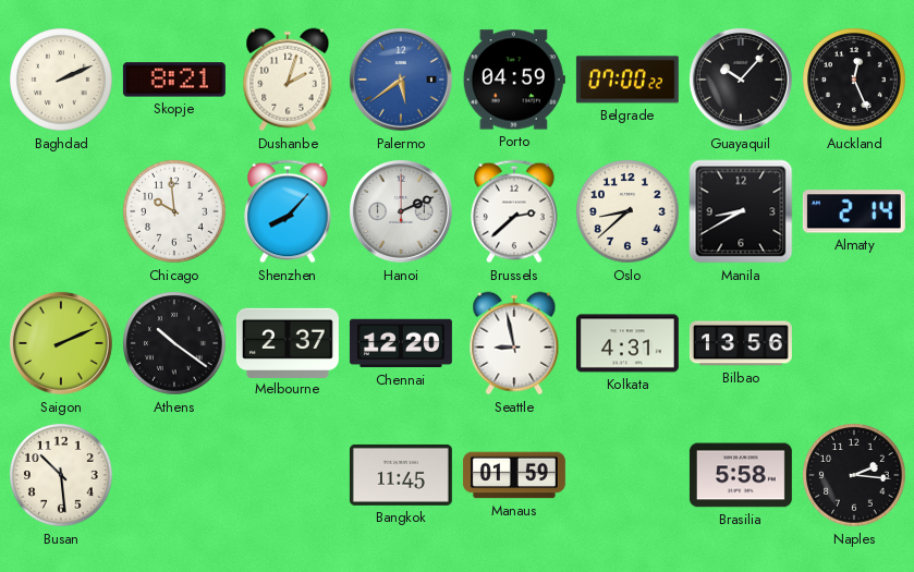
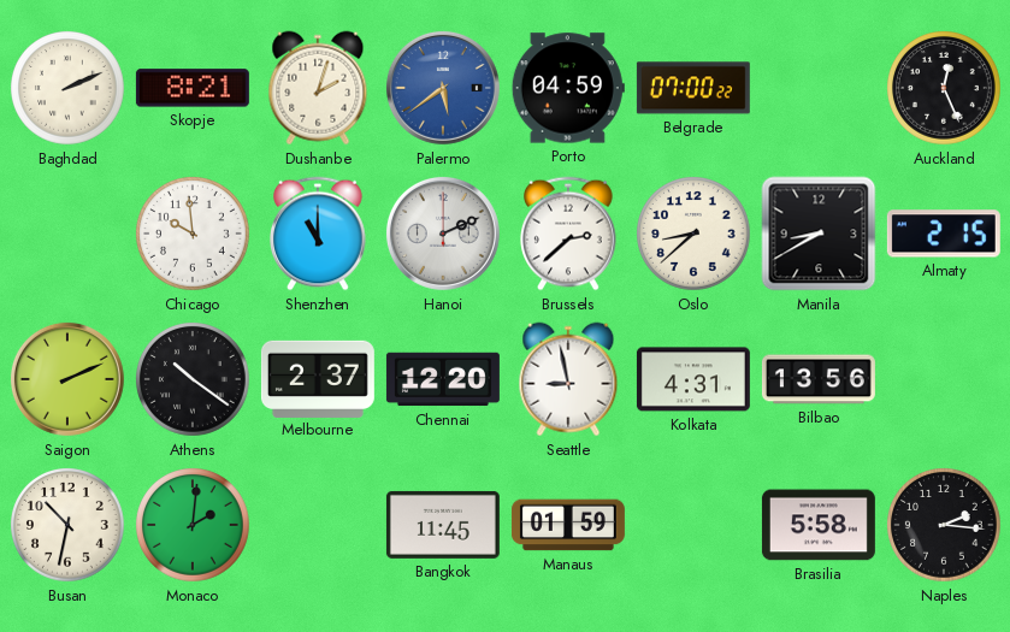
Guayaquil: 10:07 -> none (741, 80)
Shenzhen: 8:07 -> 11:00 (319, 234)
Almaty: 2:14 -> 2:15 (944, 234)
Busan: 10:29 -> 10:32 (69, 526)
Monaco: none -> 2:01 (194, 526)
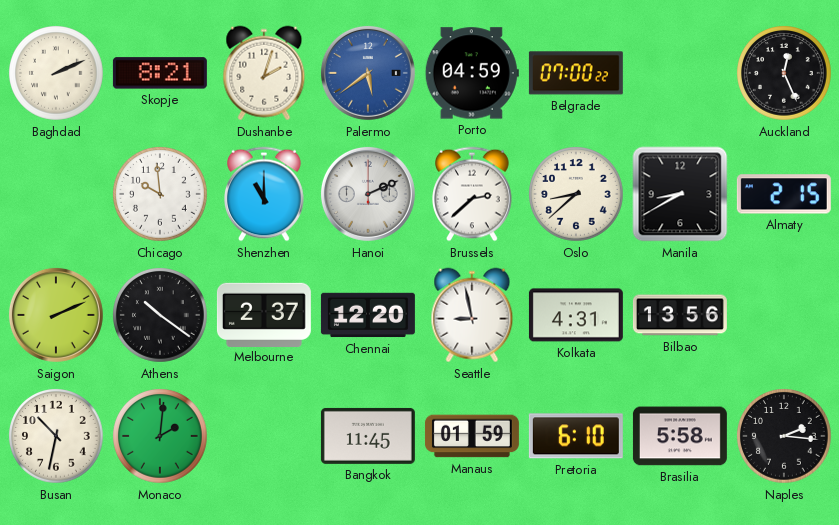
Pretoria: none -> 6:10 (576, 436)
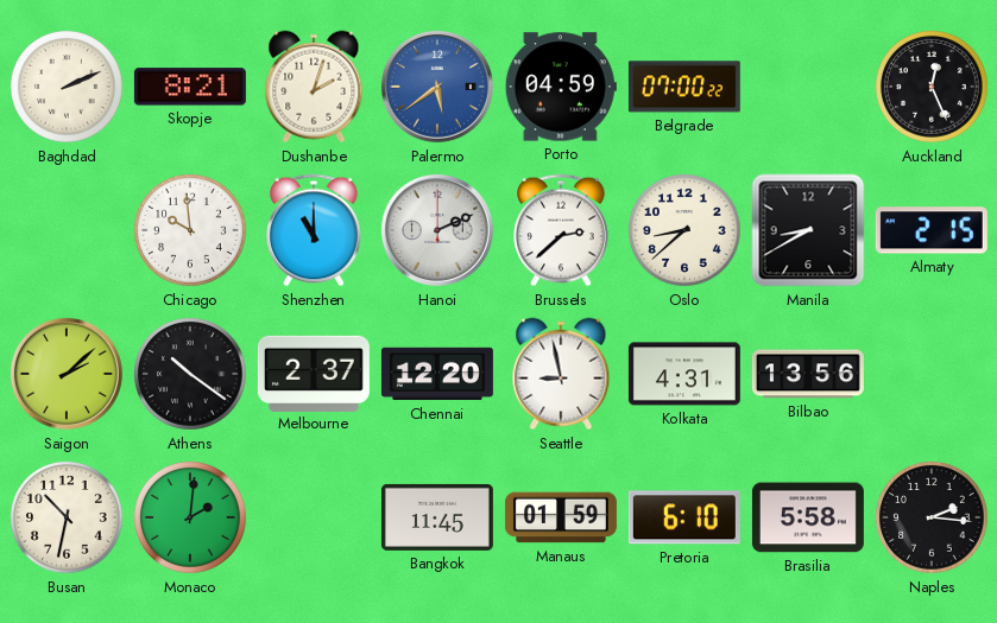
Saigon: 2:11 -> 2:08 (67, 374)
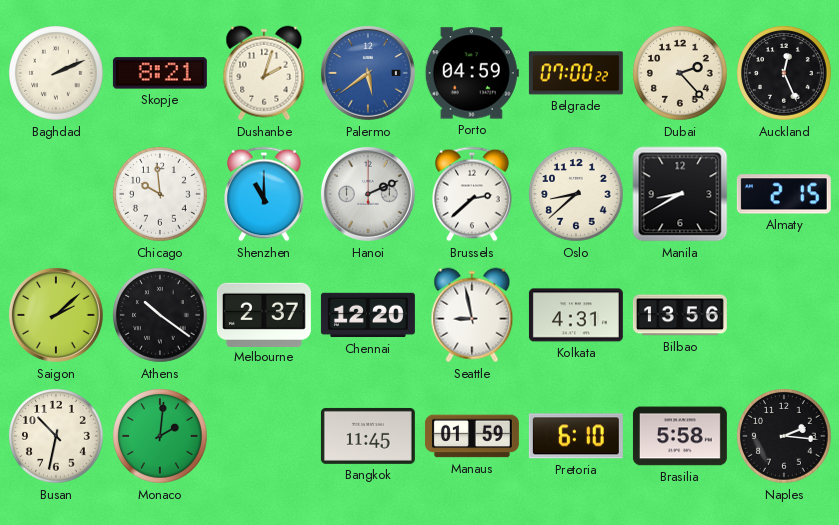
Dubai: none -> 2:23 (681, 74)
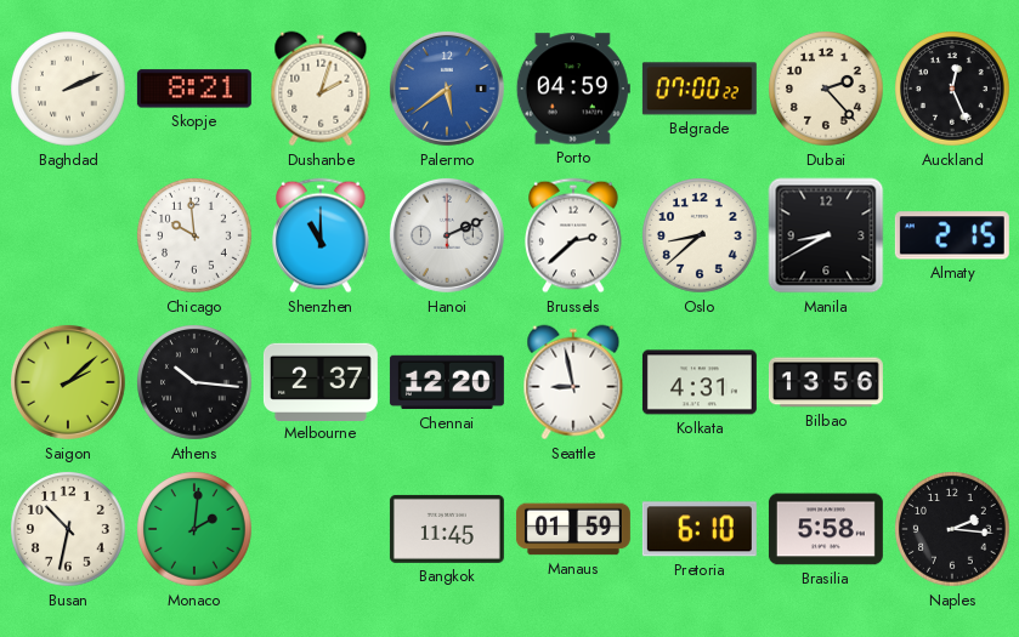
Athens: 10:21 -> 10:16 (196, 383)
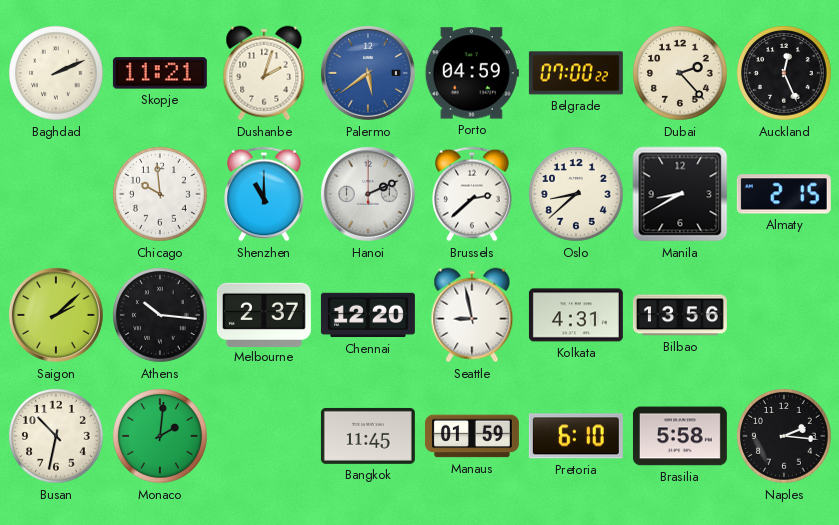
Skopje: 8:21 -> 11:21 (160, 73)
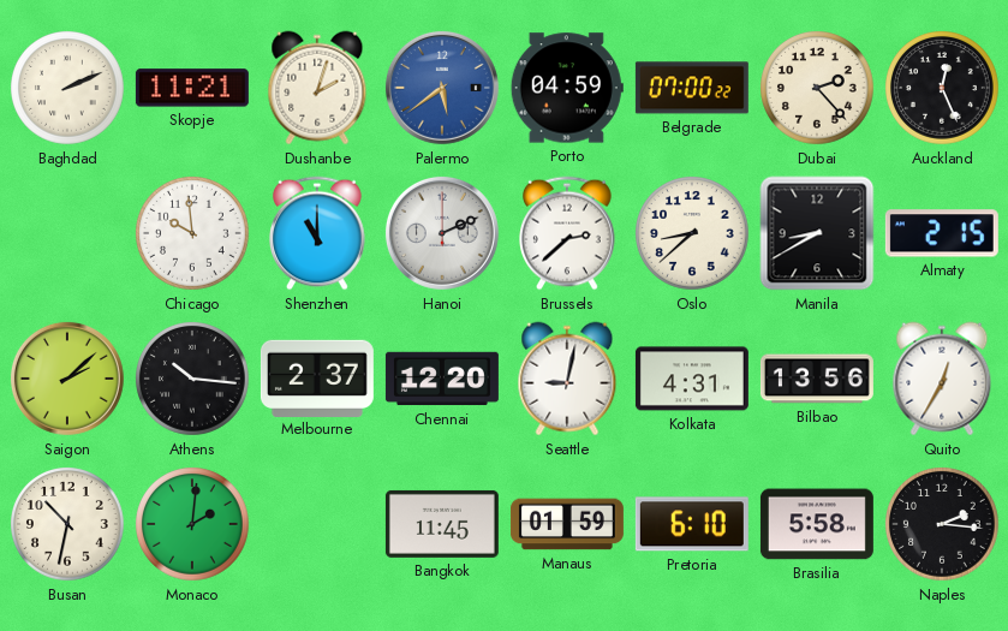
Seattle: 8:58 -> 9:02 (567, 379)
Quito: none -> 12:35 (942, 379)
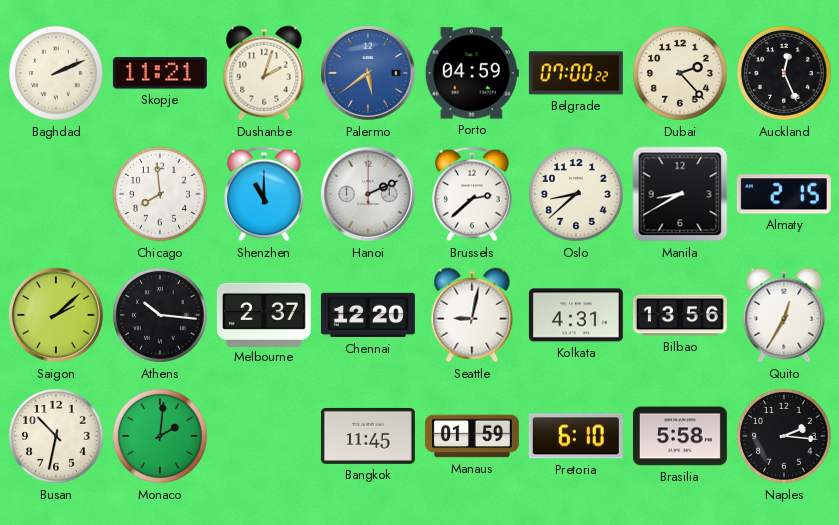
Chicago: 9:59 -> 7:59 (161, 195)
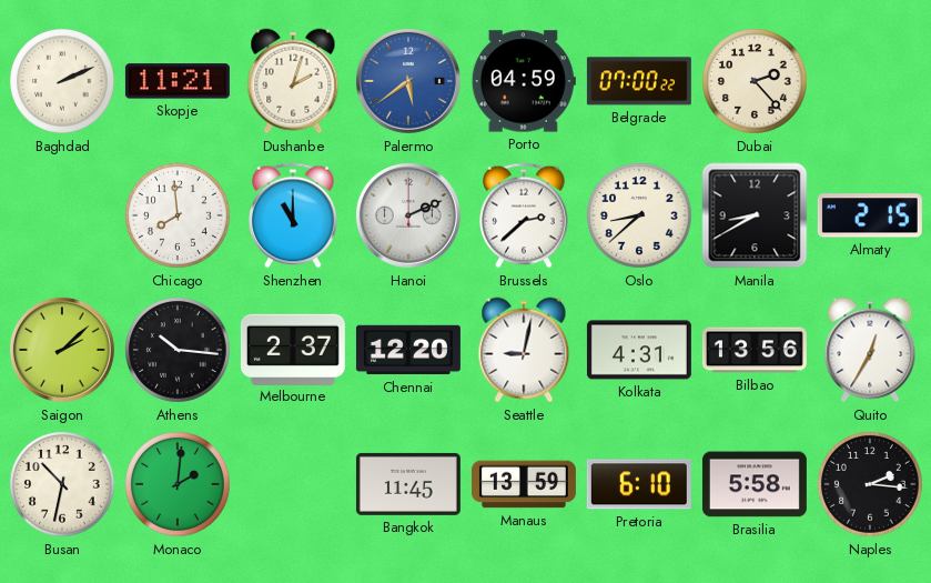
Auckland: 12:26 -> none (785, 74)
Manaus: 01:59 -> 13:59 (524, 484)
